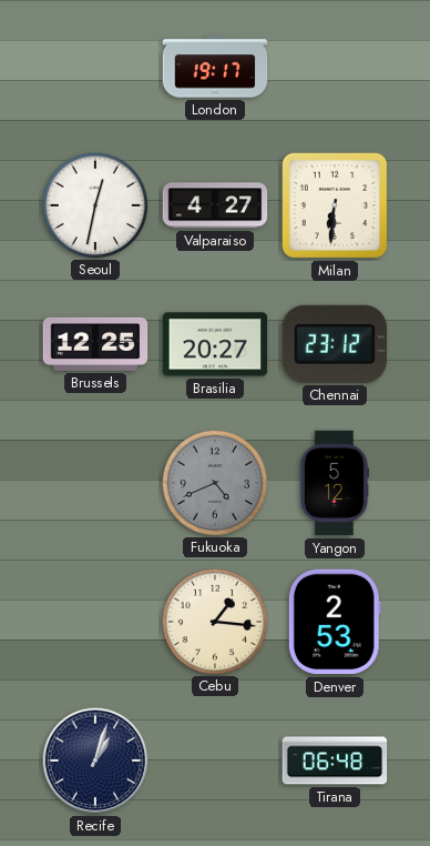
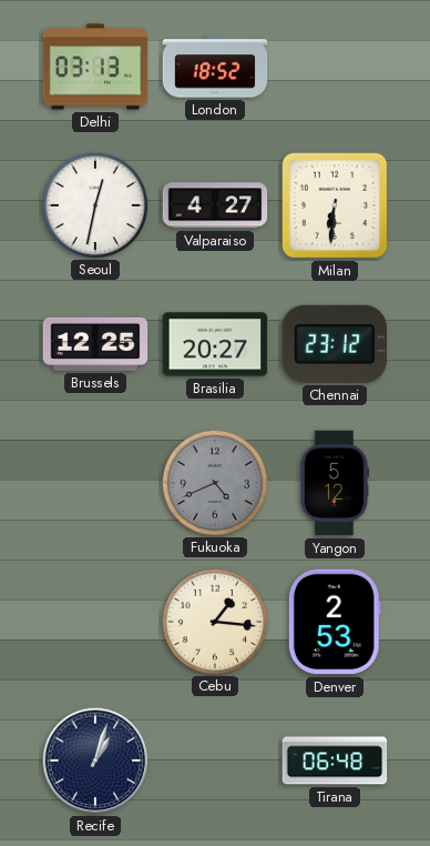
Delhi: none -> 03:13 (95, 67)
London: 19:17 -> 18:52 (215, 67)
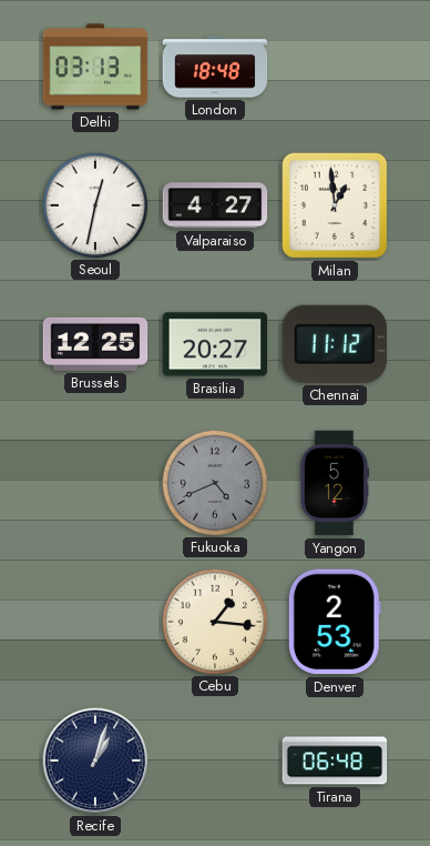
London: 18:52 -> 18:48 (215, 67)
Milan: 6:31 -> 12:59 (335, 205)
Chennai: 23:12 -> 11:12 (335, 344)
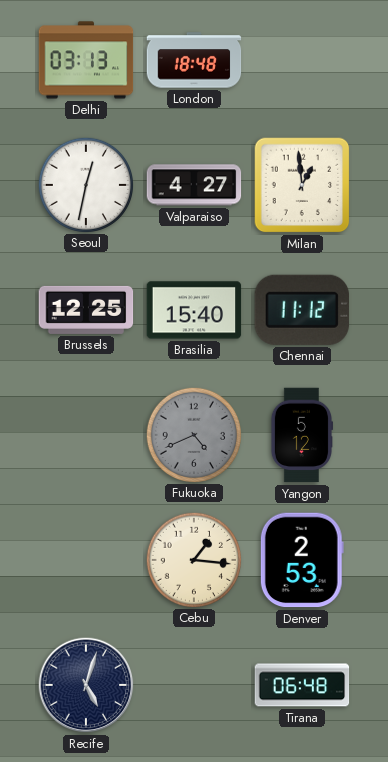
Brasilia: 20:27 -> 15:40 (194, 310)
Recife: 1:03 -> 5:03 (86, 685)
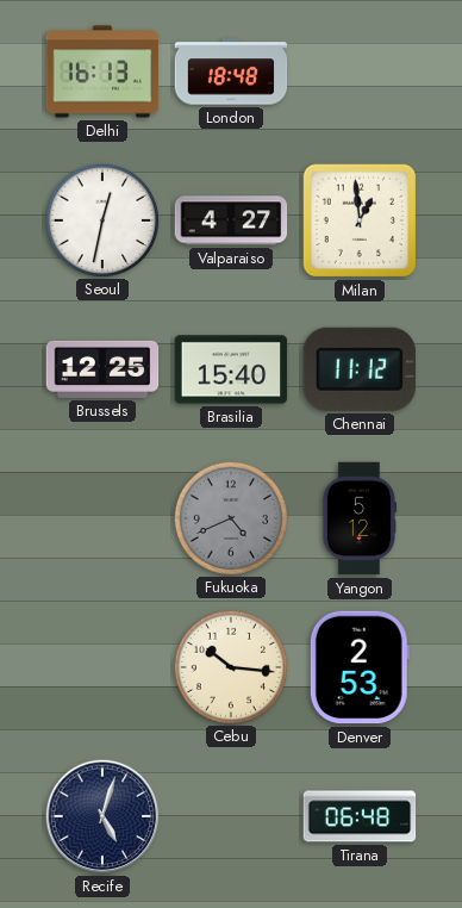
Delhi: 03:13 -> 16:13 (102, 71)
Cebu: 1:16 -> 10:16 (230, 666)
